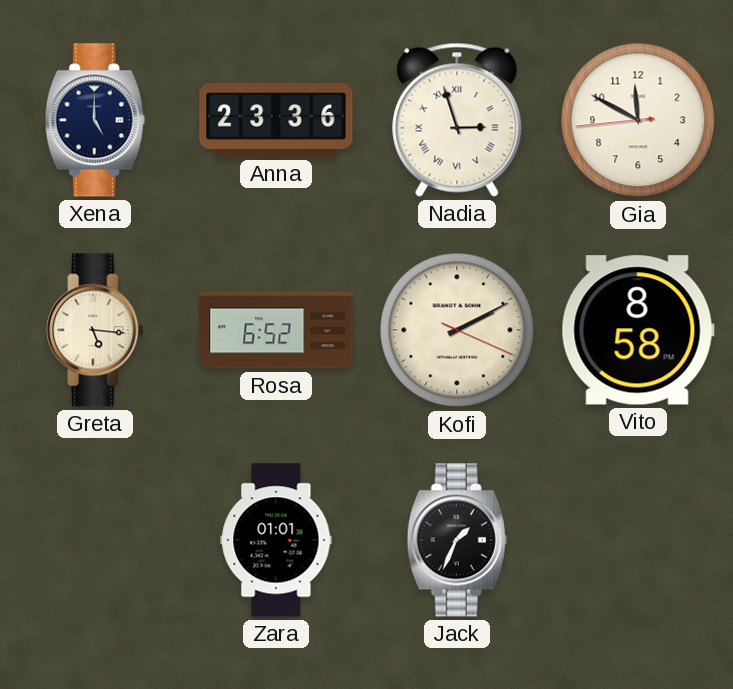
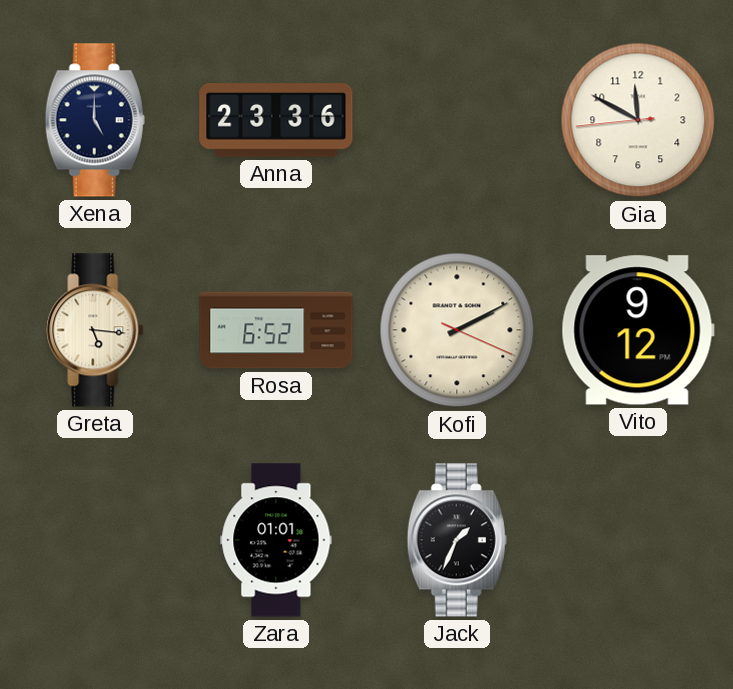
Nadia: 2:57 -> none (457, 120)
Vito: 8:58 -> 9:12 (638, 330)
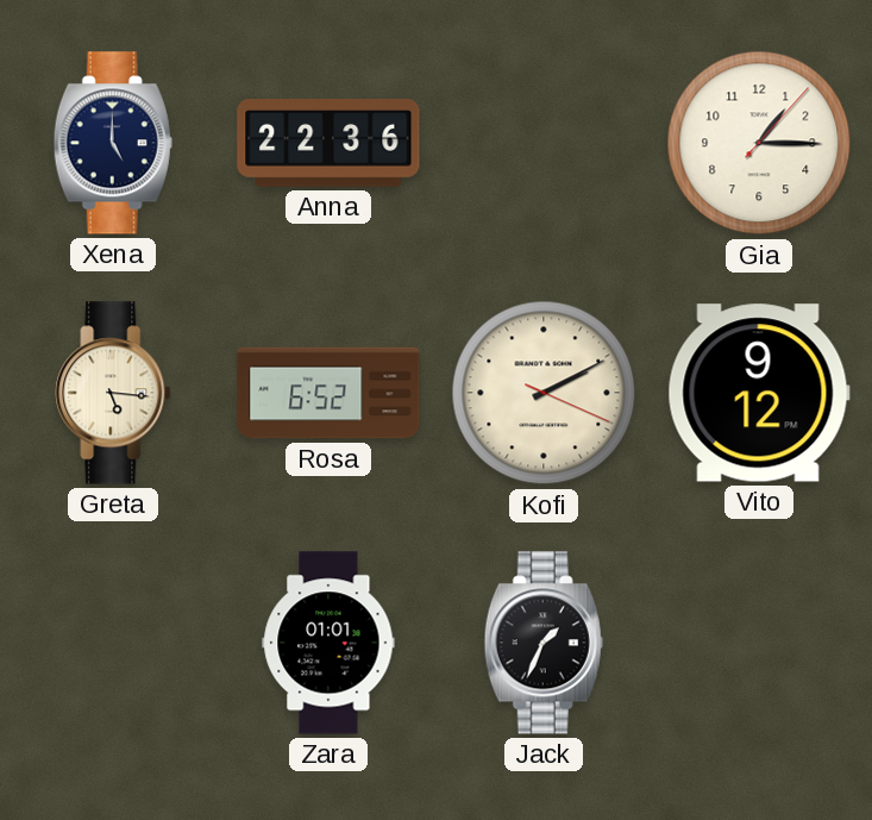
Anna: 23:36 -> 22:36 (328, 144)
Gia: 11:49 -> 1:15 (759, 143)
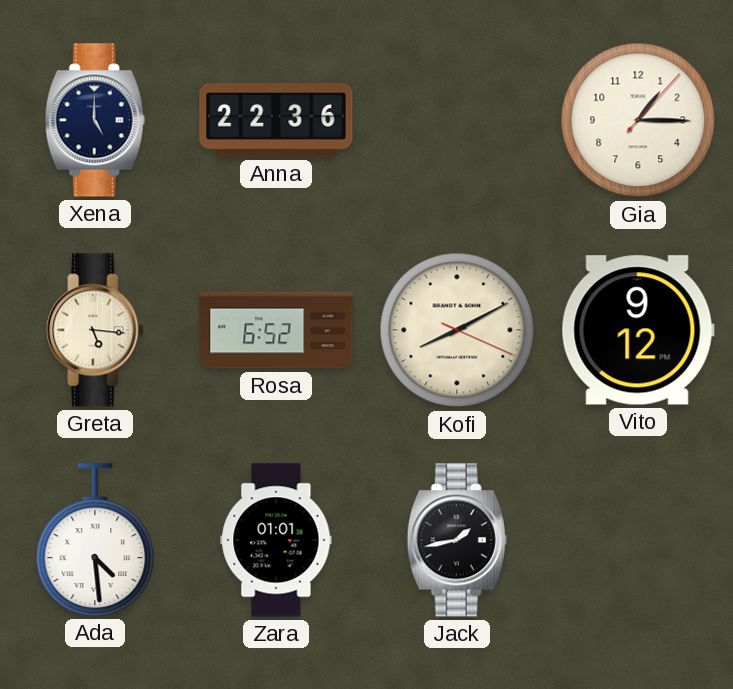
Kofi: 2:10 -> 8:10 (457, 330)
Ada: none -> 4:29 (95, 540)
Jack: 1:34 -> 1:43 (457, 540)
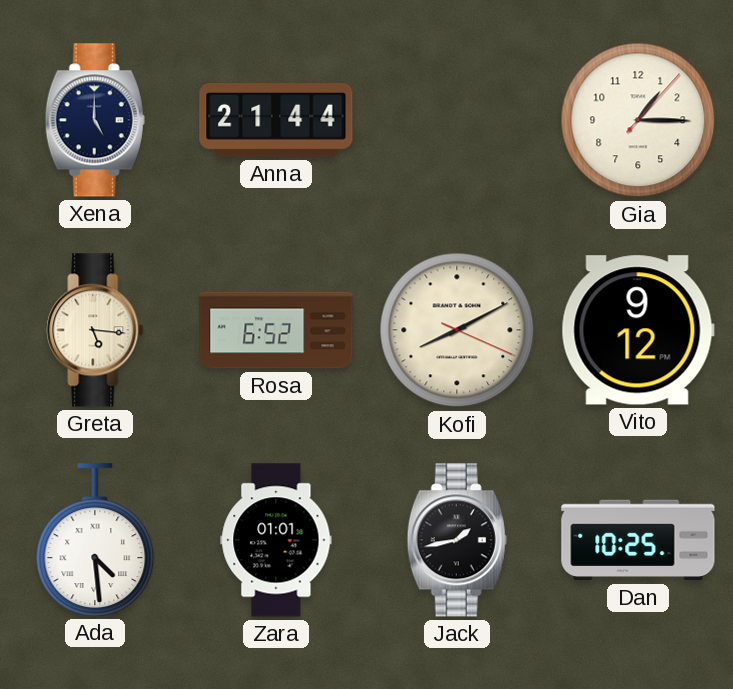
Anna: 22:36 -> 21:44 (276, 121)
Dan: none -> 10:25 (638, 540)
